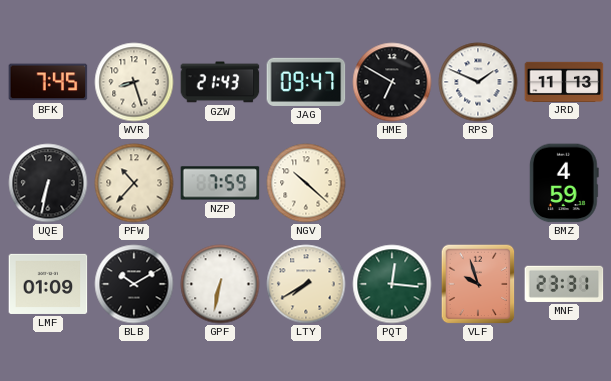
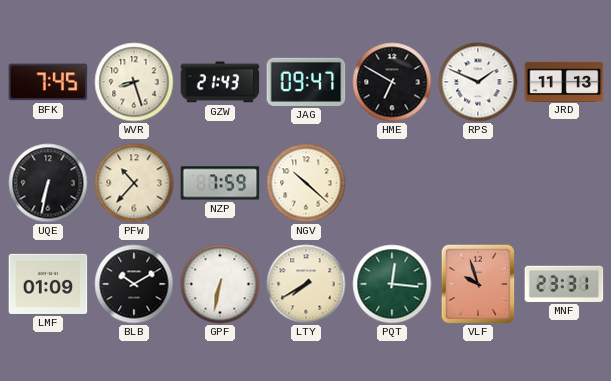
BMZ: 4:59 -> none (564, 183)
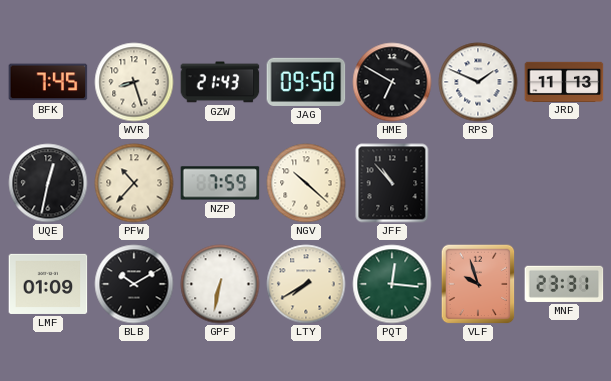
JAG: 09:47 -> 09:50 (306, 82)
UQE: 6:32 -> 12:32 (48, 183)
JFF: none -> 10:53 (392, 183)
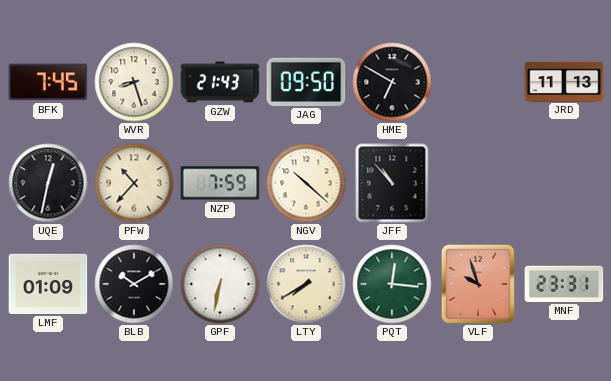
RPS: 1:49 -> none (478, 82)
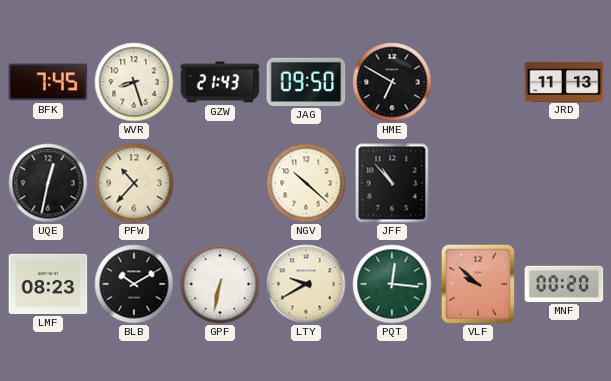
NZP: 7:59 -> none (220, 183)
LMF: 01:09 -> 08:23 (48, 284)
LTY: 7:40 -> 9:40 (306, 284)
VLF: 9:57 -> 9:52 (478, 284)
MNF: 23:31 -> 00:20 (564, 284)
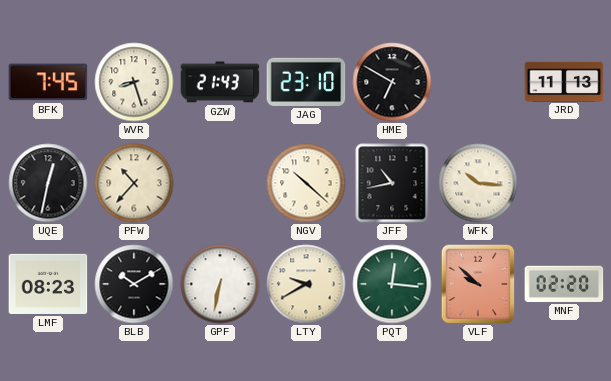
JAG: 09:50 -> 23:10 (306, 82)
JFF: 10:53 -> 10:43 (392, 183)
WFK: none -> 10:16 (478, 183)
MNF: 00:20 -> 02:20 (564, 284)
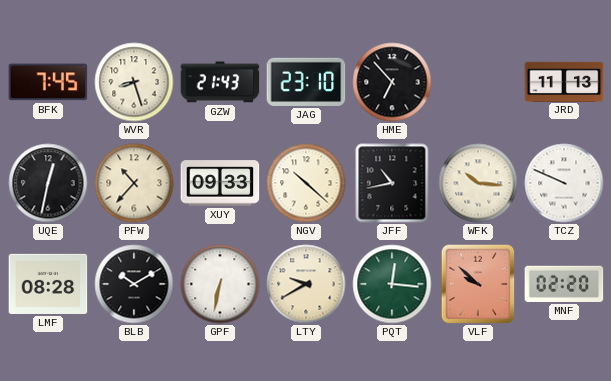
HME: 6:50 -> 6:53 (392, 82)
XUY: none -> 09:33 (220, 183)
TCZ: none -> 9:49 (564, 183)
LMF: 08:23 -> 08:28 (48, 284)
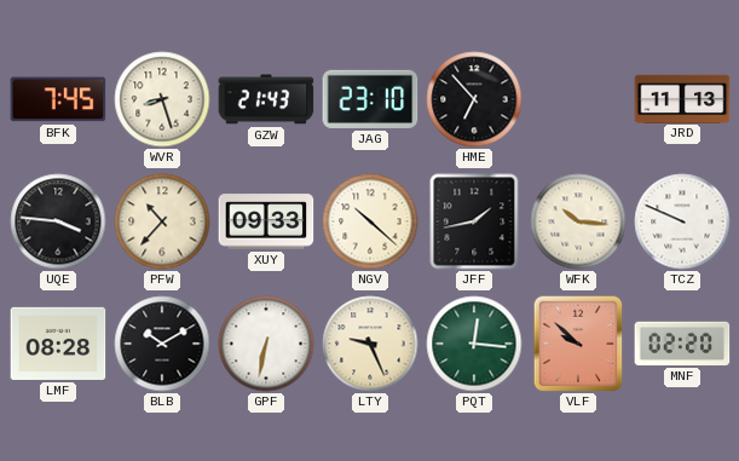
UQE: 12:32 -> 3:46 (58, 221)
JFF: 10:43 -> 1:43 (474, 221)
LTY: 9:40 -> 9:26 (370, 344)
